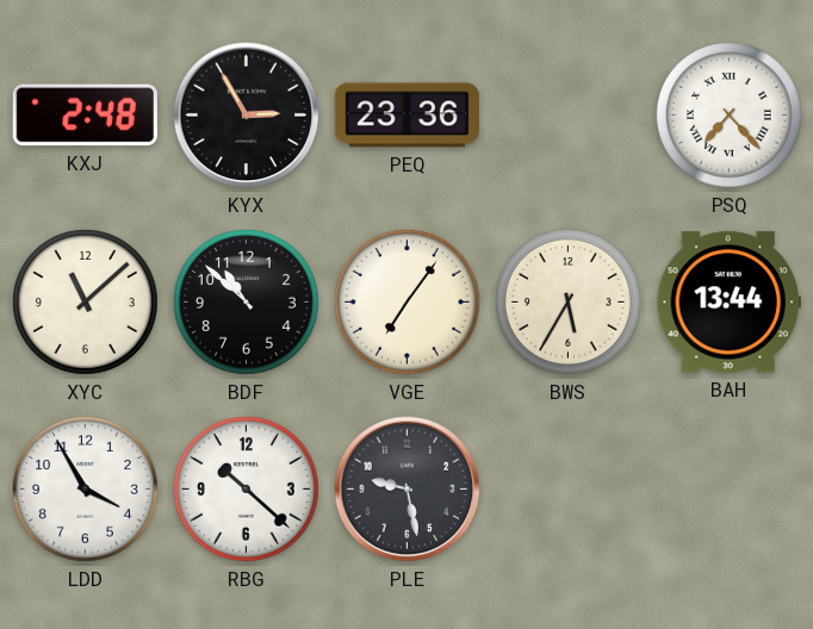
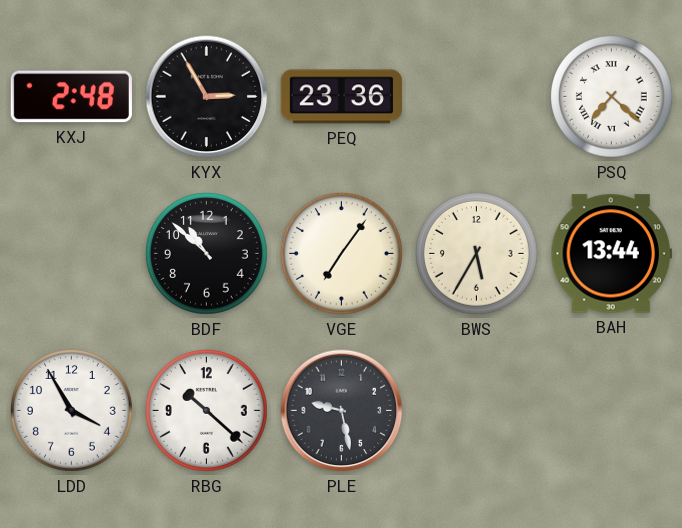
PSQ: 7:23 -> 7:22 (612, 97)
XYC: 11:08 -> none (86, 303)
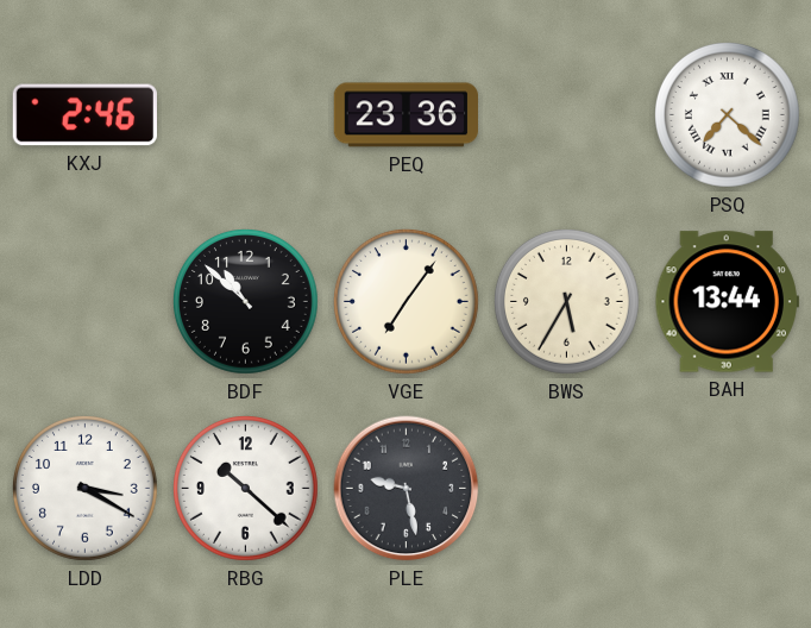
KXJ: 2:48 -> 2:46 (84, 115)
KYX: 2:55 -> none (207, 97)
LDD: 3:55 -> 3:20 (86, 489)
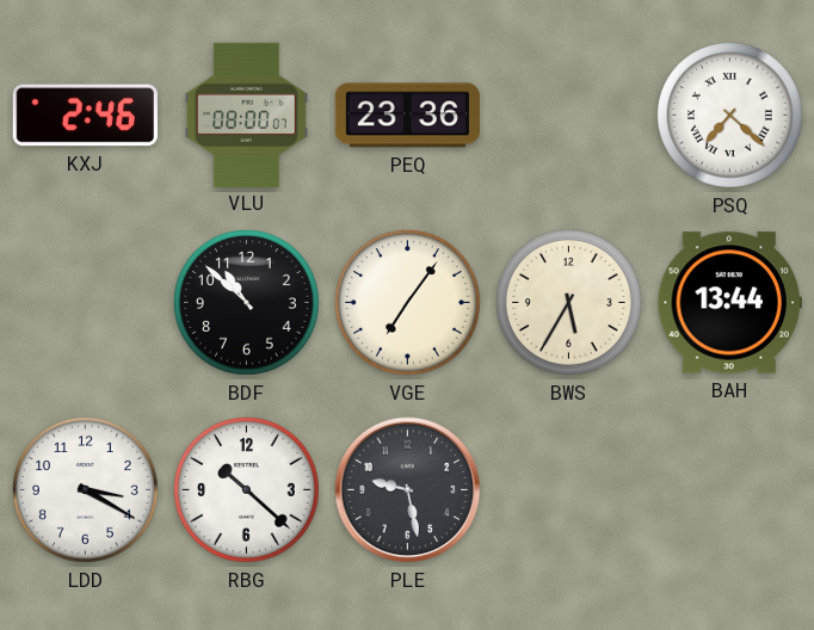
VLU: none -> 08:00 (246, 115)
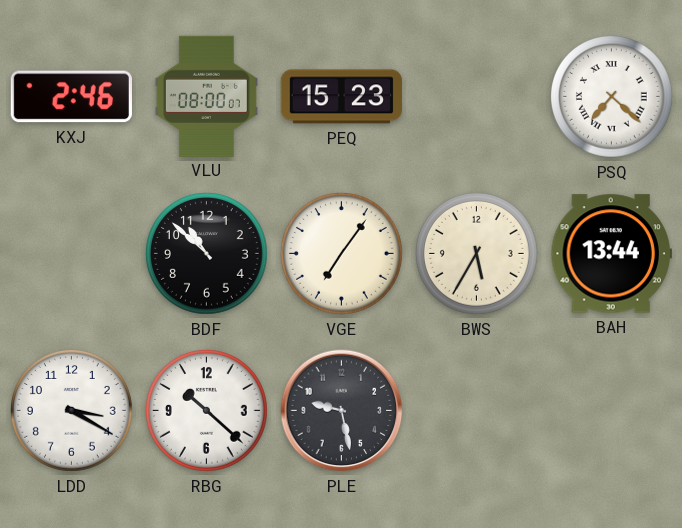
PEQ: 23:36 -> 15:23 (341, 97)
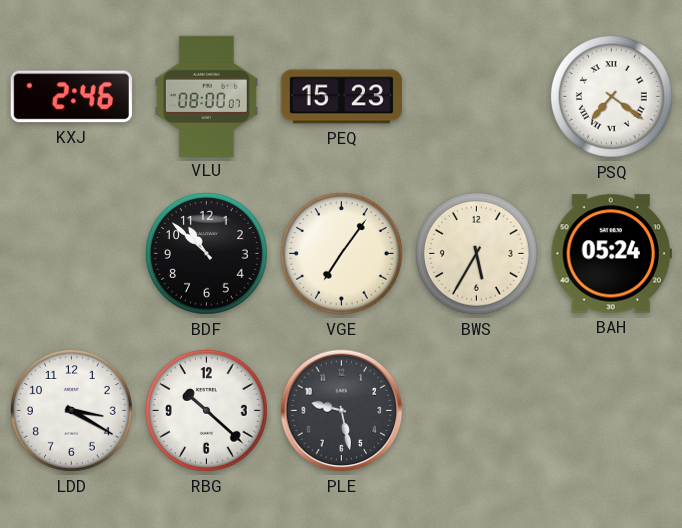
PSQ: 7:22 -> 7:21 (612, 97)
BAH: 13:44 -> 05:24 (611, 254)
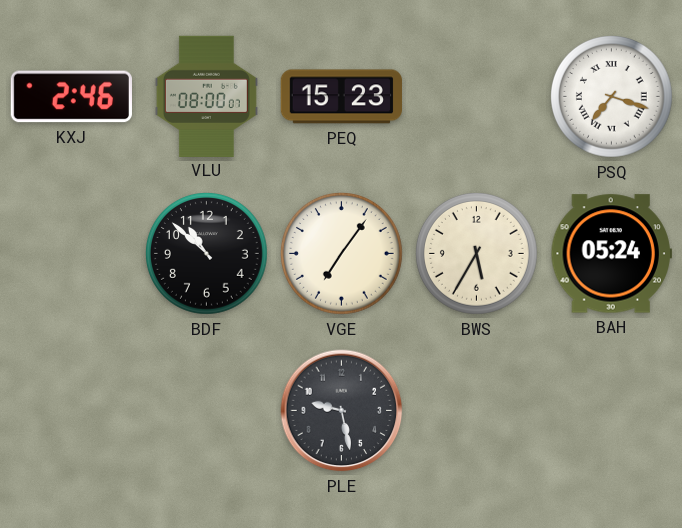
PSQ: 7:21 -> 7:18 (612, 97)
LDD: 3:20 -> none (72, 411)
RBG: 10:22 -> none (207, 411)
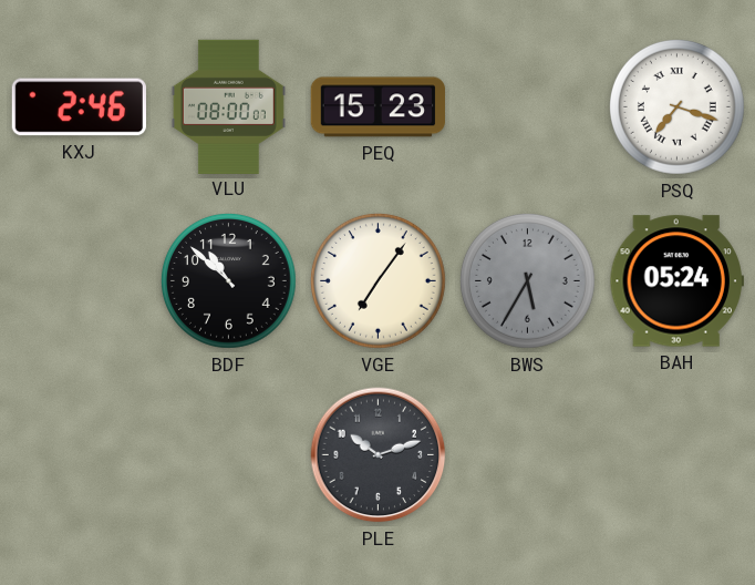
BWS dial: cream -> grey (528, 281)
PLE: 9:28 -> 10:12 (379, 455)
